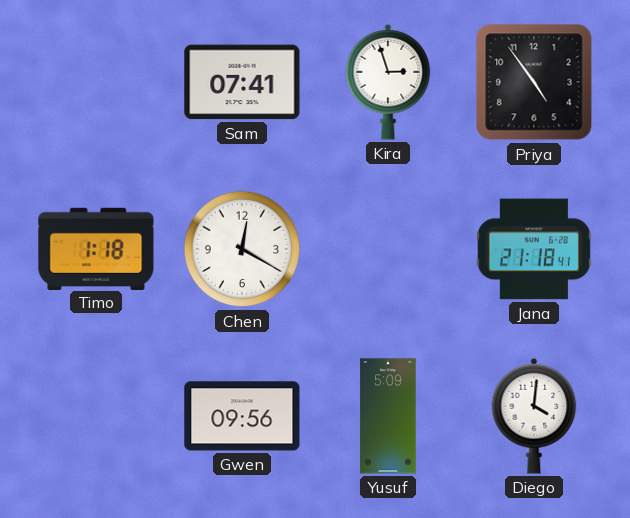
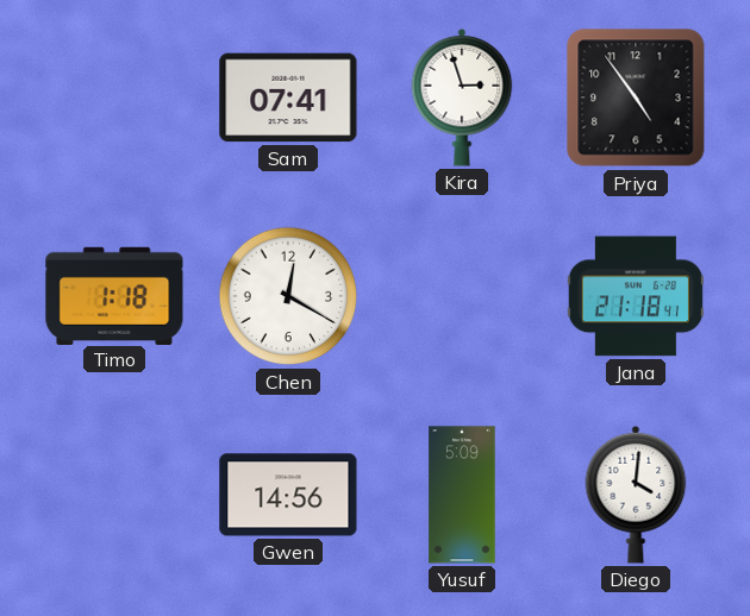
Gwen: 09:56 -> 14:56 (288, 495)
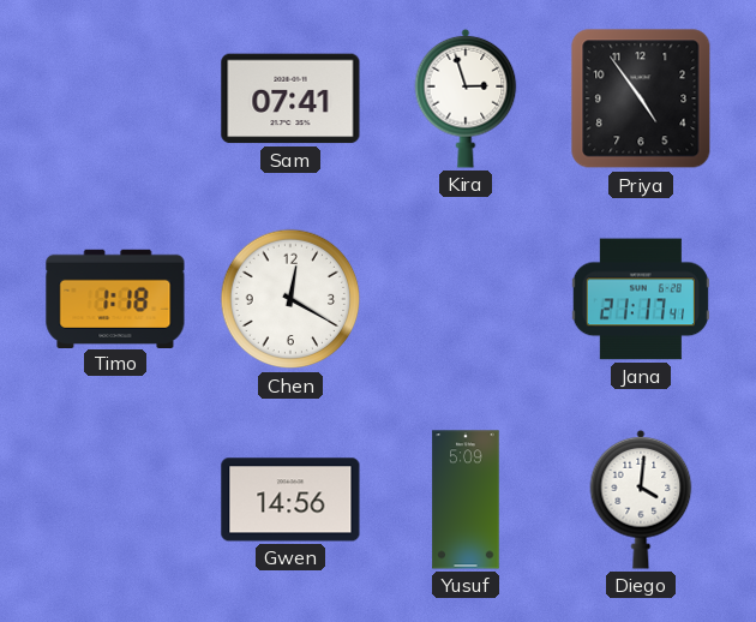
Jana: 21:18 -> 21:17 (641, 299)
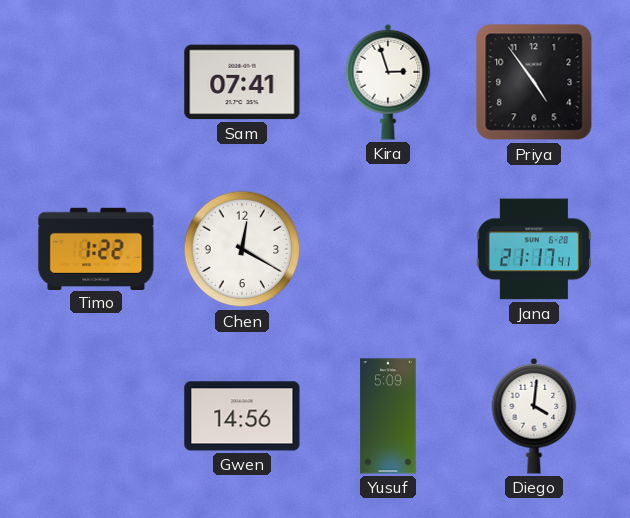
Timo: 1:18 -> 1:22 (96, 248)
